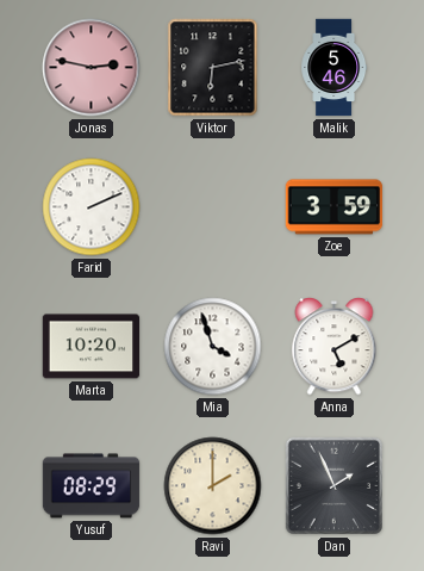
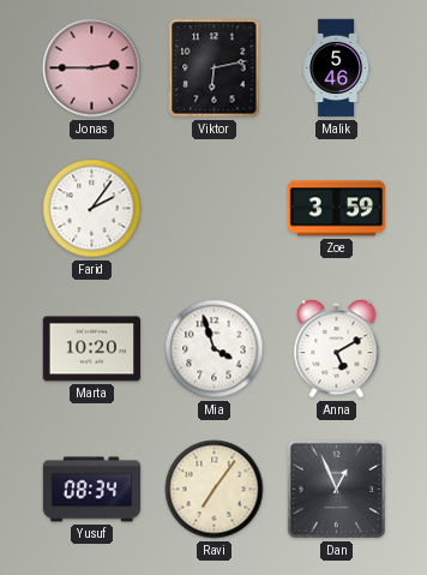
Jonas: 2:47 -> 2:45 (92, 68)
Farid: 2:11 -> 2:06 (92, 209)
Yusuf: 08:29 -> 08:34 (92, 490)
Ravi: 2:00 -> 7:06 (215, 490)
Dan: 1:56 -> 12:56 (336, 489)
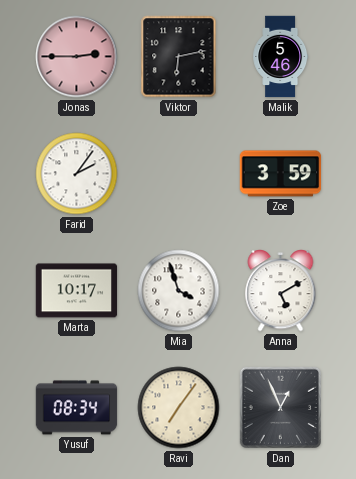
Marta: 10:20 -> 10:17 (77, 291)
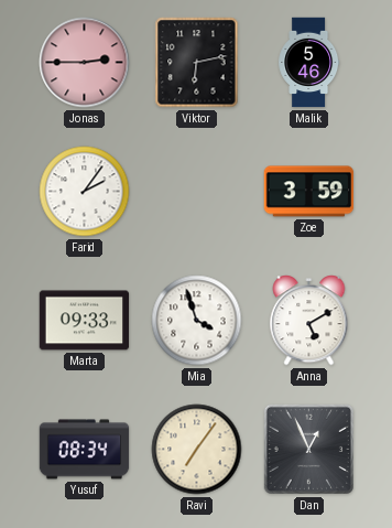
Marta: 10:17 -> 09:33 (85, 321)
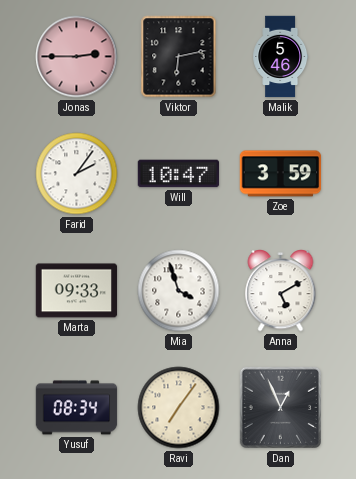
Will: none -> 10:47 (179, 174)
